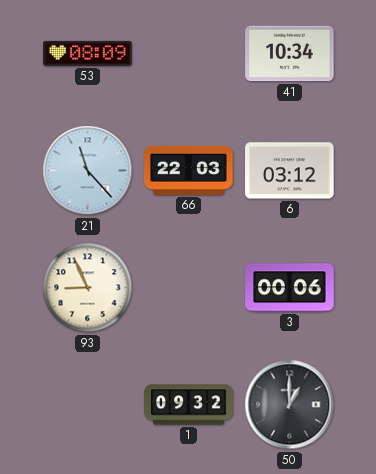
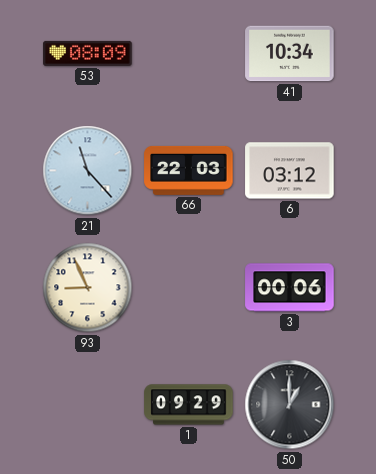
1: 09:32 -> 09:29 (189, 405)
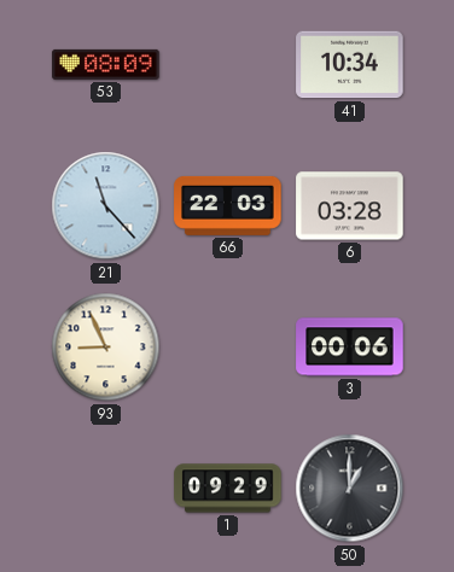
6: 03:12 -> 03:28 (350, 206)
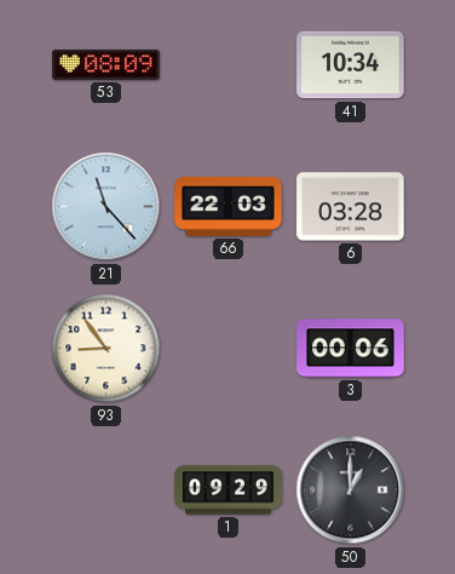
93: 8:56 -> 8:54 (106, 349)
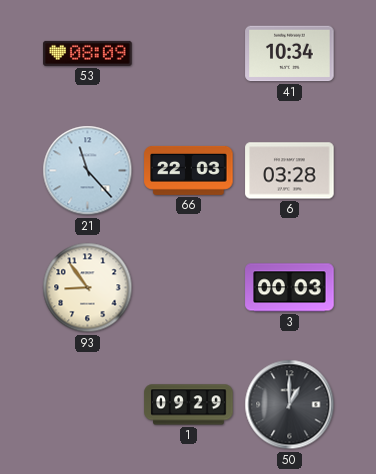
3: 00:06 -> 00:03 (290, 288)
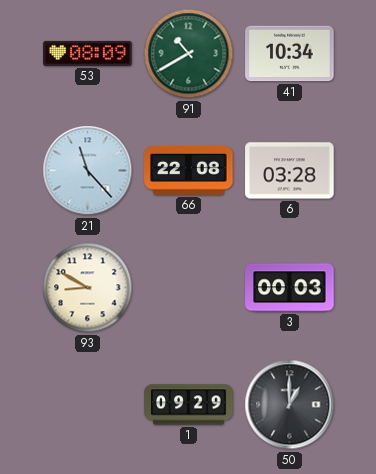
91: none -> 10:40 (189, 54)
66: 22:03 -> 22:08 (189, 170)
93: 8:54 -> 8:50 (88, 288)
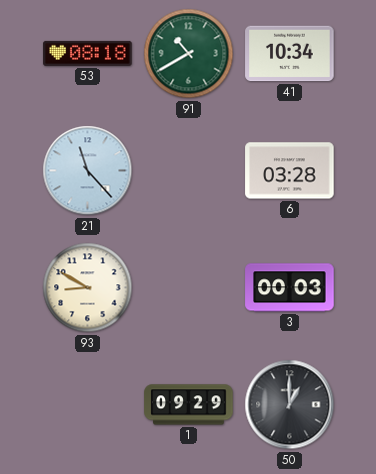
53: 08:09 -> 08:18 (88, 53)
66: 22:08 -> none (189, 170)
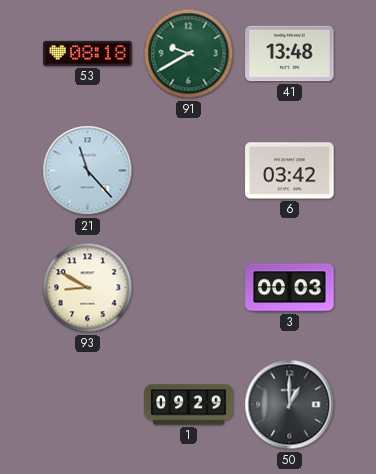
91: 10:40 -> 9:40 (189, 54)
41: 10:34 -> 13:48 (290, 54)
6: 03:28 -> 03:42 (290, 171)
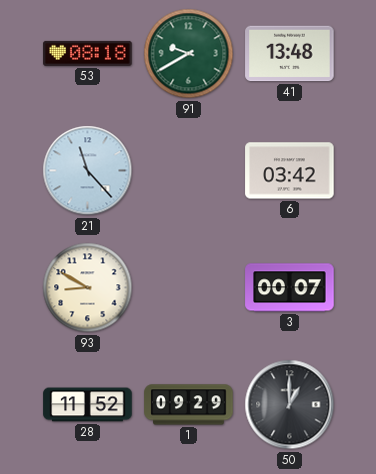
3: 00:03 -> 00:07 (290, 288)
28: none -> 11:52 (88, 405)
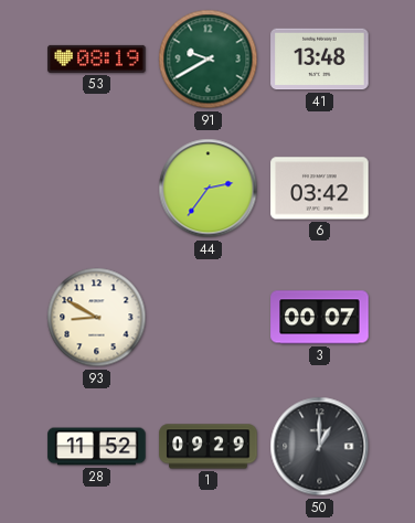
53: 08:18 -> 08:19 (97, 58)
21: 11:23 -> none (88, 171)
44: none -> 2:36 (209, 189)
